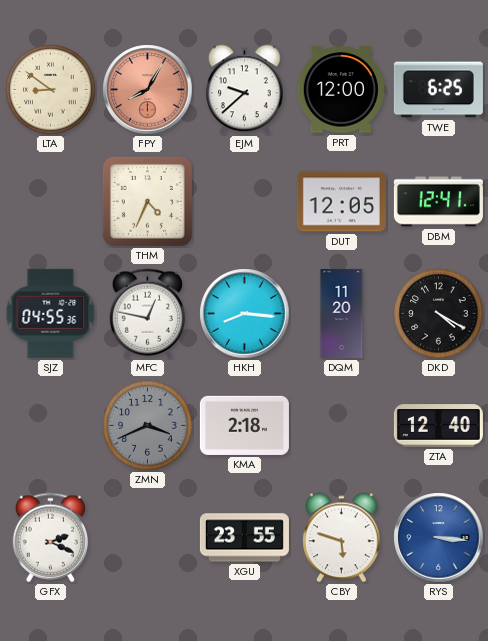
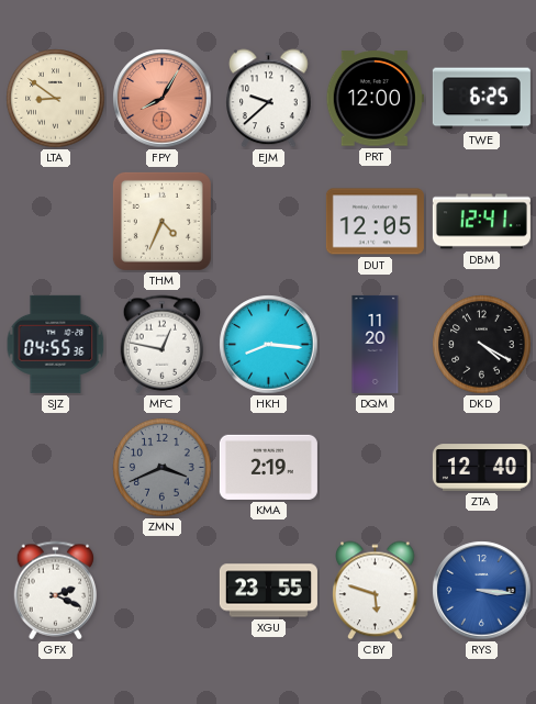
KMA: 2:18 -> 2:19 (268, 467)
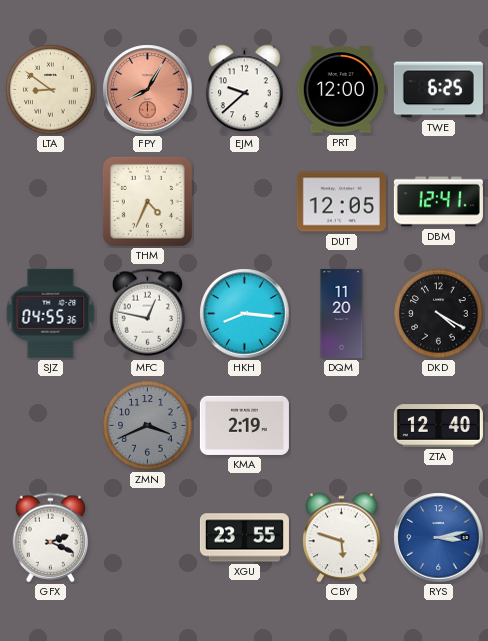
RYS: 3:16 -> 3:13 (439, 538)
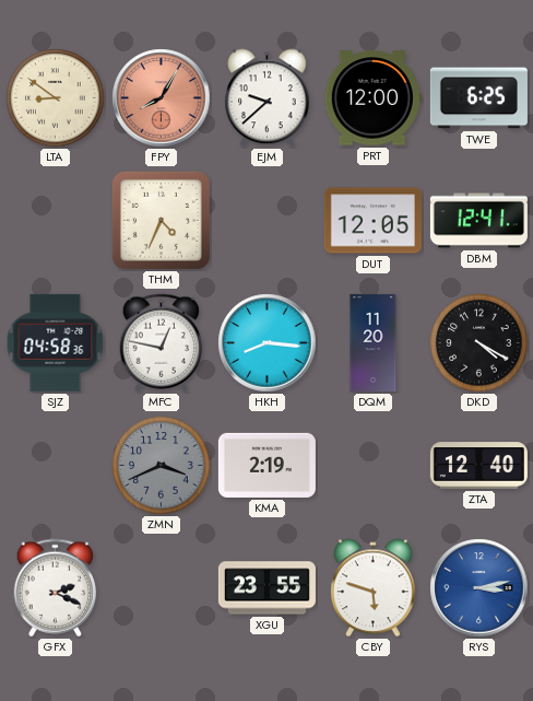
SJZ: 04:55 -> 04:58 (56, 342)
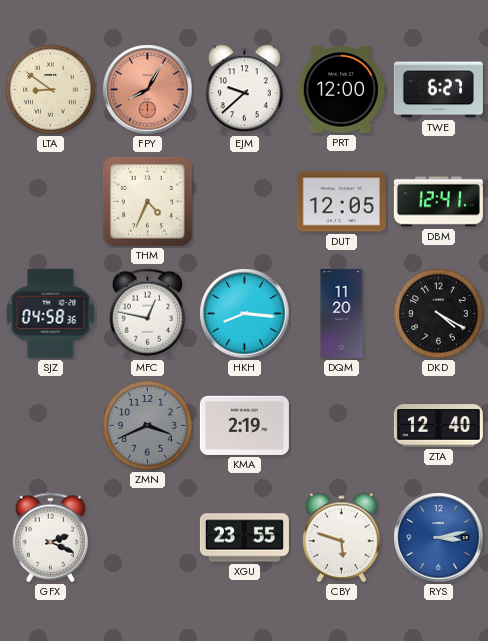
TWE: 6:25 -> 6:27 (438, 90)
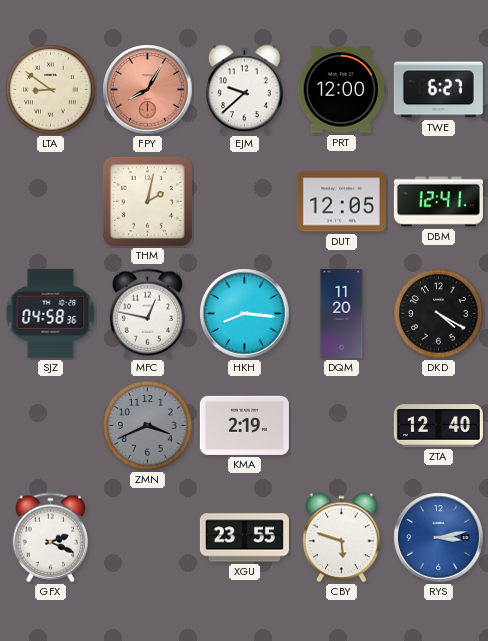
THM: 4:34 -> 2:02 (147, 201)
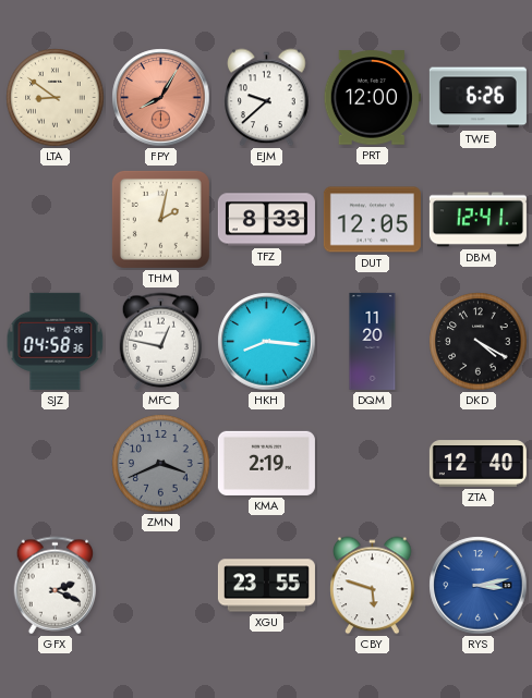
TWE: 6:27 -> 6:26 (477, 98)
TFZ: none -> 8:33 (266, 220)
